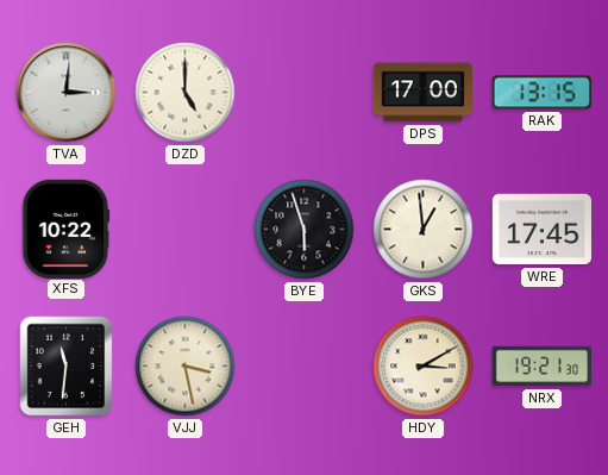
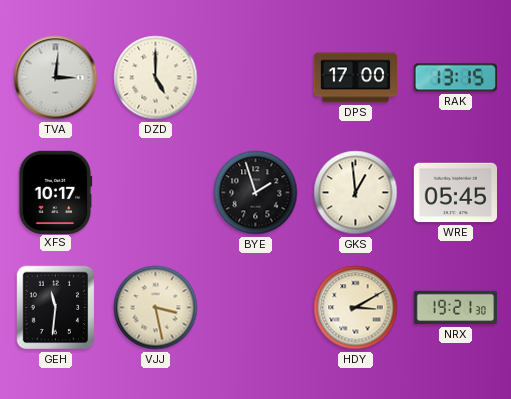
XFS: 10:22 -> 10:17 (56, 192)
BYE: 5:57 -> 1:57 (256, 193)
WRE: 17:45 -> 05:45 (455, 193)
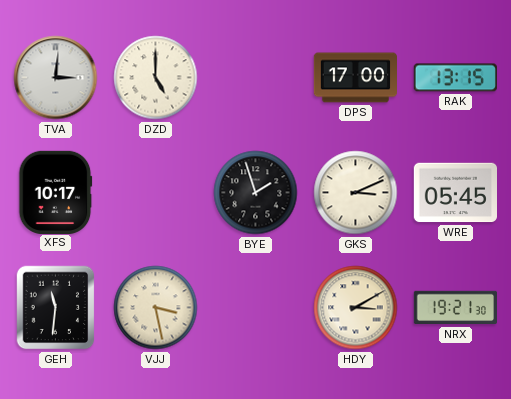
GKS: 12:59 -> 3:11 (356, 193)
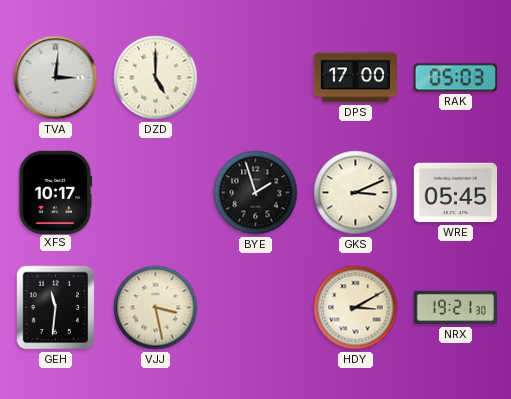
RAK: 13:15 -> 05:03 (455, 78)
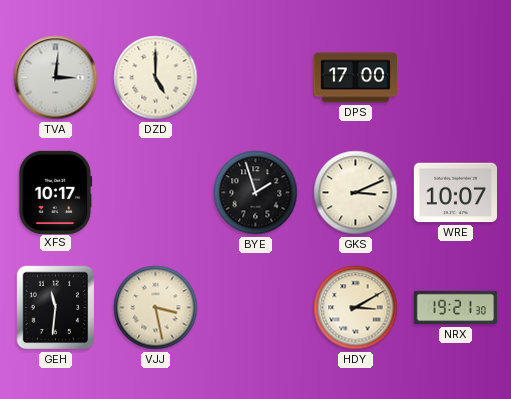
RAK: 05:03 -> none (455, 78)
WRE: 05:45 -> 10:07 (455, 193)
